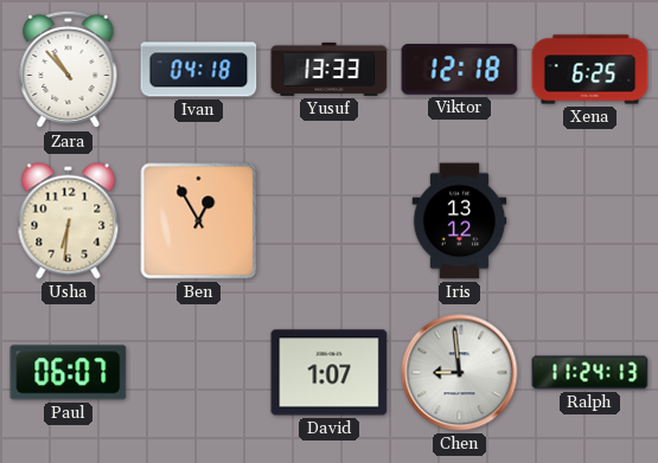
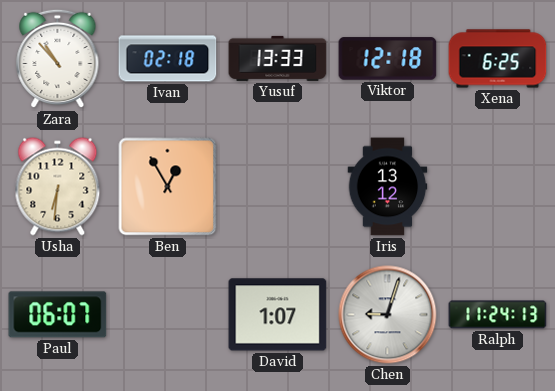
Ivan: 04:18 -> 02:18 (168, 59)
Chen: 8:59 -> 9:03 (388, 315)
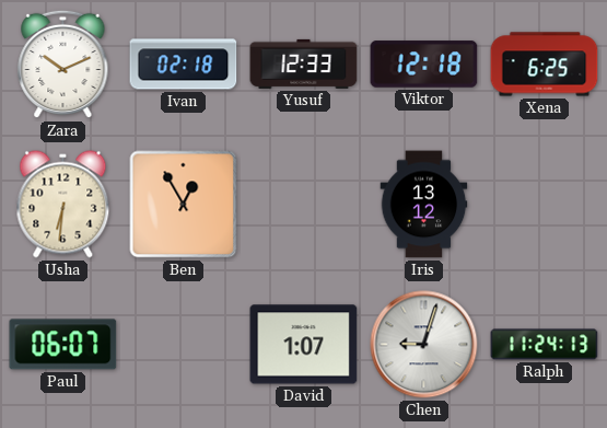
Zara: 10:53 -> 10:11 (63, 65)
Yusuf: 13:33 -> 12:33 (304, 63)
